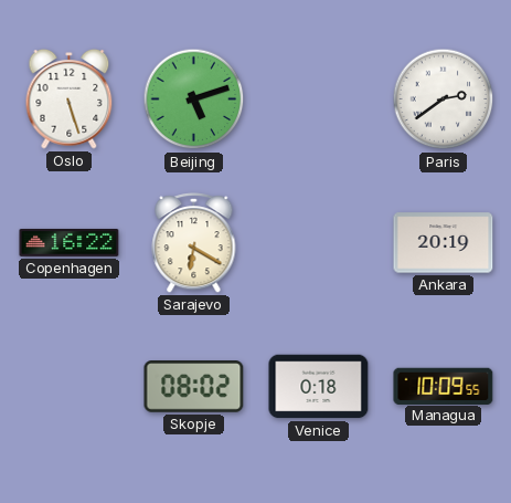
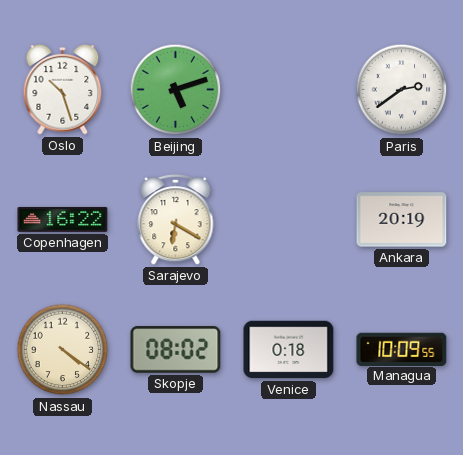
Oslo: 5:27 -> 10:27 (63, 89)
Nassau: none -> 4:21 (63, 350)
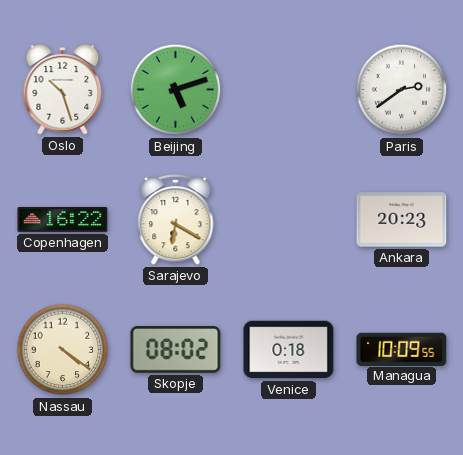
Ankara: 20:19 -> 20:23 (402, 220)
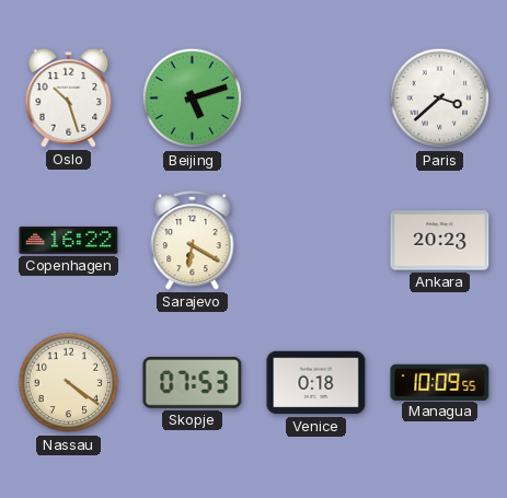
Paris: 2:39 -> 3:38 (440, 99)
Skopje: 08:02 -> 07:53 (193, 383)
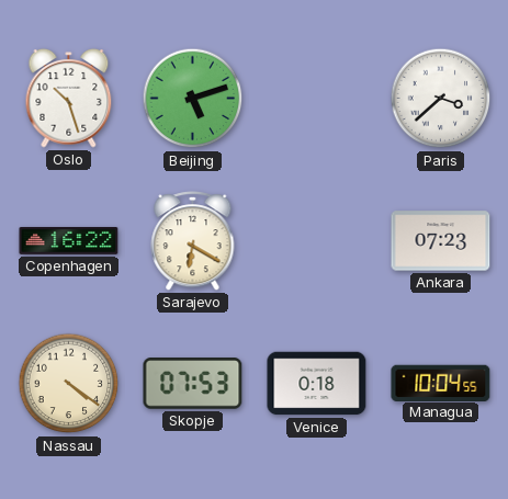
Ankara: 20:23 -> 07:23 (441, 241)
Managua: 10:09 -> 10:04 (441, 383)
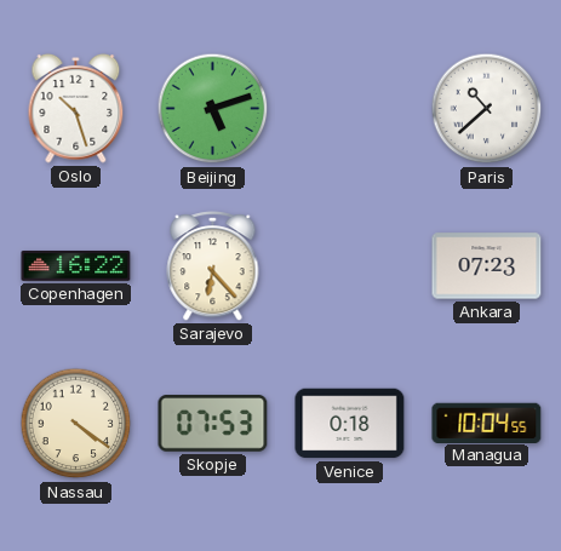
Paris: 3:38 -> 10:38 (487, 109)
Sarajevo: 6:20 -> 6:23 (213, 266)
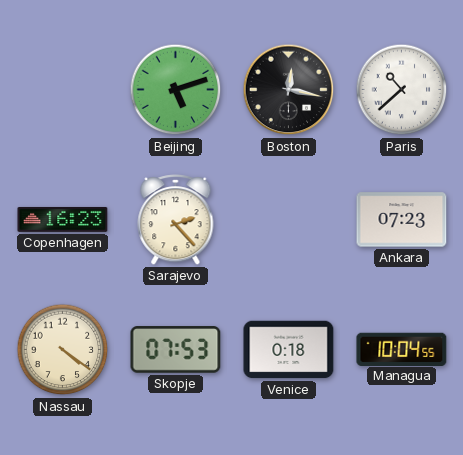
Oslo: 10:27 -> none (76, 108)
Boston: none -> 12:17 (289, 90)
Copenhagen: 16:22 -> 16:23 (63, 219)
Sarajevo: 6:23 -> 2:23 (176, 220)
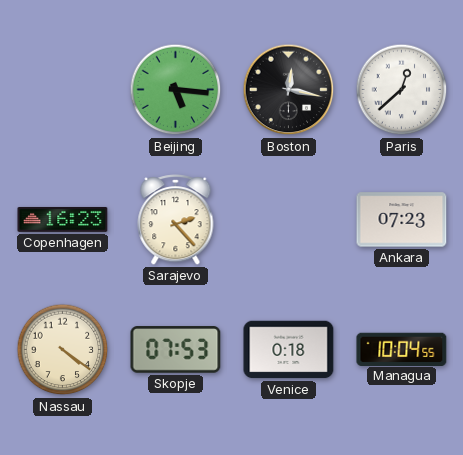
Beijing: 5:12 -> 5:16 (176, 90)
Paris: 10:38 -> 12:38 (402, 90)
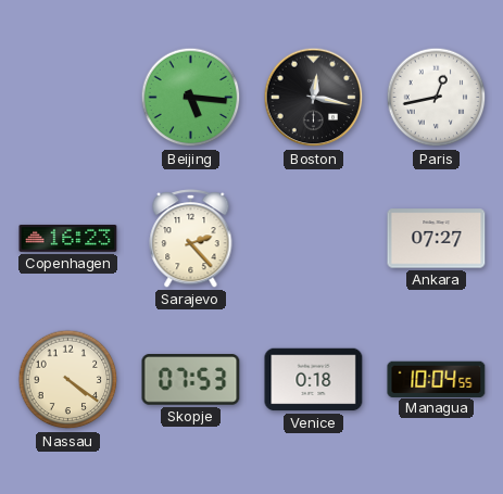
Paris: 12:38 -> 12:43 (437, 98)
Ankara: 07:23 -> 07:27 (437, 239)
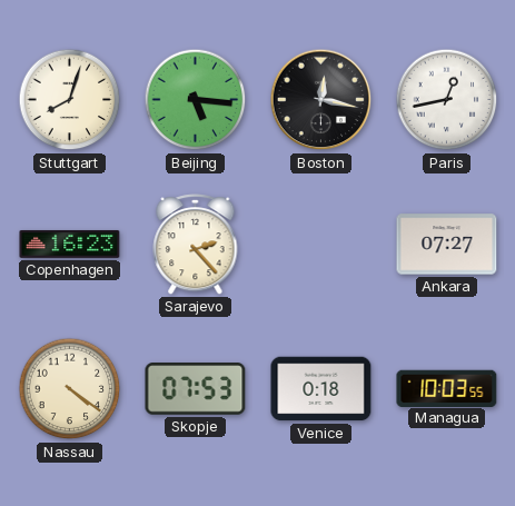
Stuttgart: none -> 8:03 (70, 100)
Managua: 10:04 -> 10:03 (447, 388)
